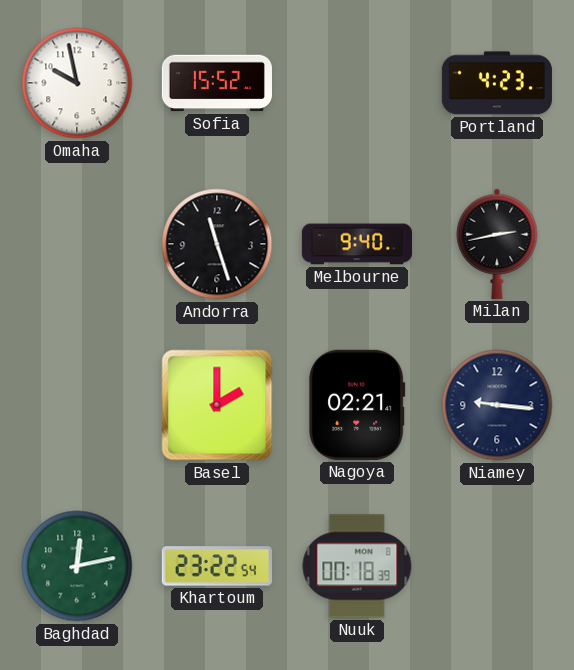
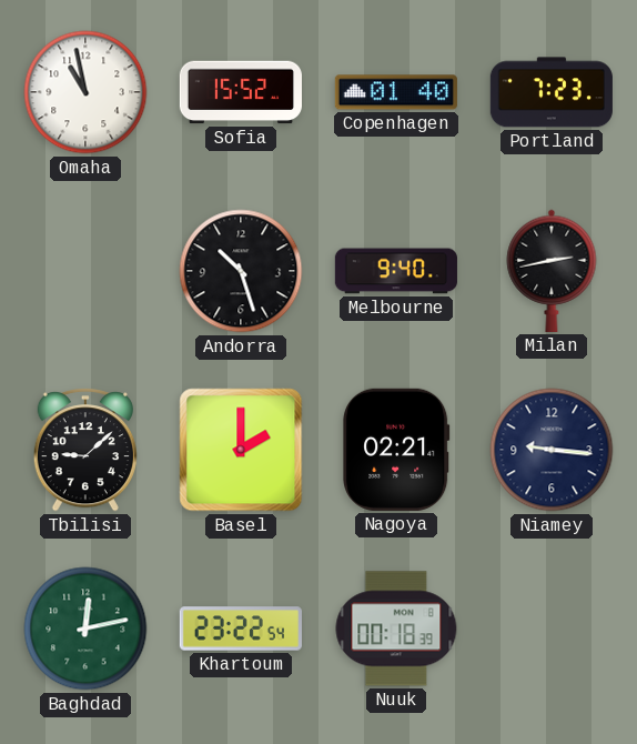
Omaha: 9:58 -> 10:58 (85, 92)
Copenhagen: none -> 01:40 (396, 92)
Portland: 4:23 -> 7:23 (552, 92)
Andorra: 11:27 -> 10:27 (241, 271)
Tbilisi: none -> 9:08 (85, 450)
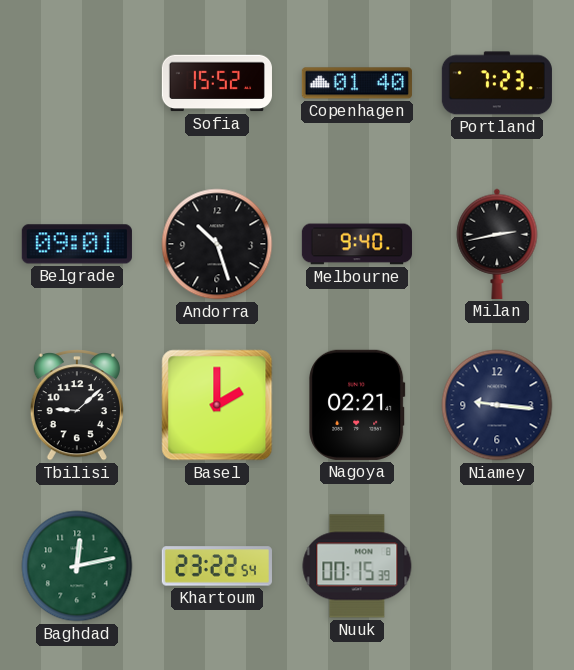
Omaha: 10:58 -> none (85, 92)
Belgrade: none -> 09:01 (77, 244)
Nuuk: 00:18 -> 00:15 (357, 566)
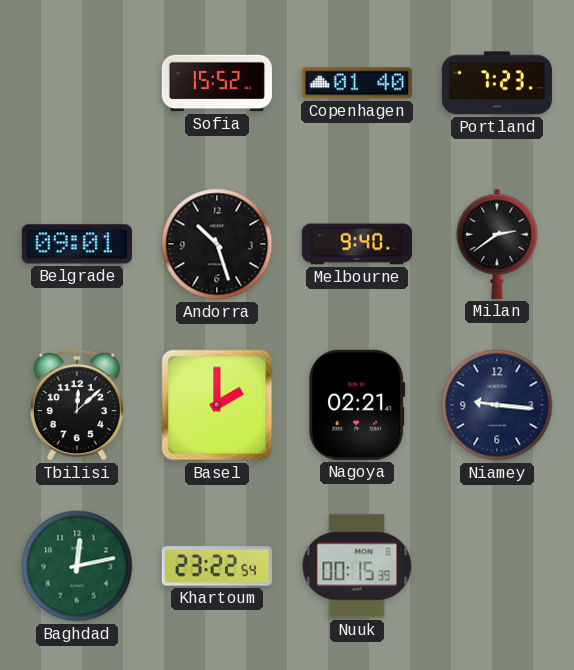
Milan: 2:43 -> 2:39 (497, 244)
Tbilisi: 9:08 -> 12:08 (77, 405)
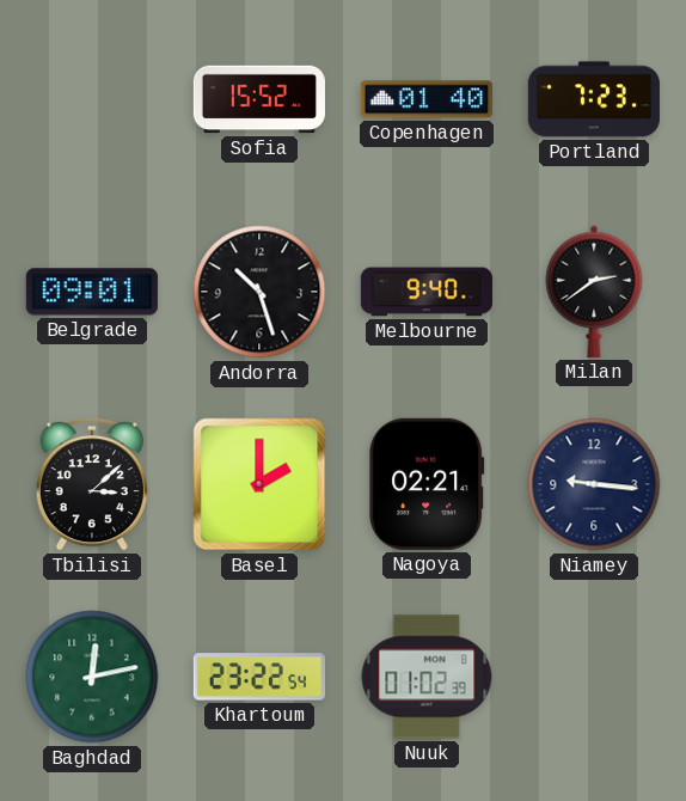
Tbilisi: 12:08 -> 3:08 (92, 484)
Nuuk: 00:15 -> 01:02 (427, 677)
